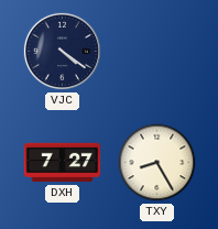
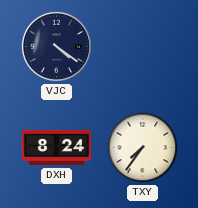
DXH: 7:27 -> 8:24 (57, 148)
TXY: 8:25 -> 7:36 (143, 148)
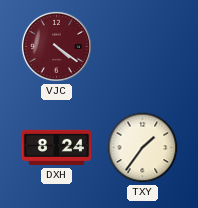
VJC dial: navy -> burgundy (56, 46)
TXY: 7:36 -> 1:36 (143, 148)
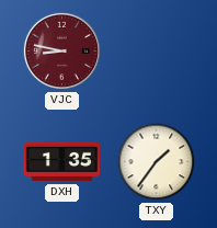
VJC: 4:21 -> 8:47 (61, 50)
DXH: 8:24 -> 1:35 (62, 162)
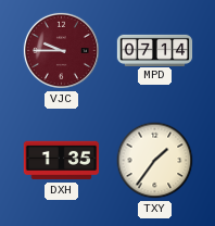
VJC: 8:47 -> 9:45 (61, 50)
MPD: none -> 07:14 (155, 50)
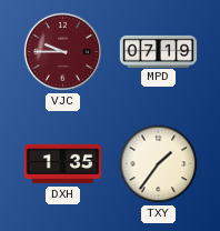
MPD: 07:14 -> 07:19 (159, 51)
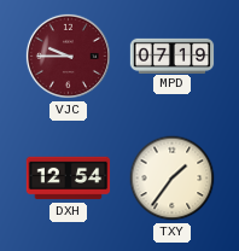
DXH: 1:35 -> 12:54 (69, 179)
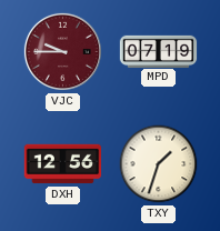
DXH: 12:54 -> 12:56 (63, 164)
TXY: 1:36 -> 1:33 (159, 164)
